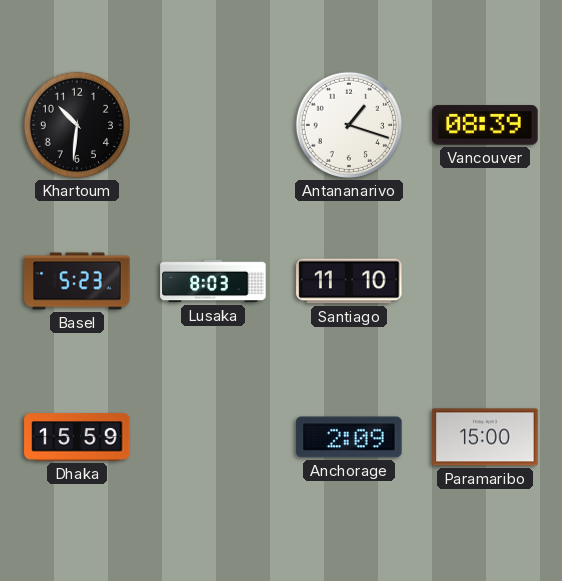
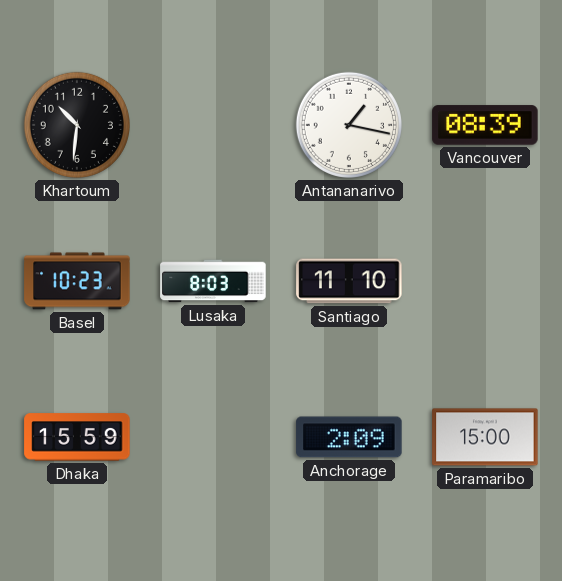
Antananarivo: 1:18 -> 1:17 (349, 125)
Basel: 5:23 -> 10:23 (77, 281)
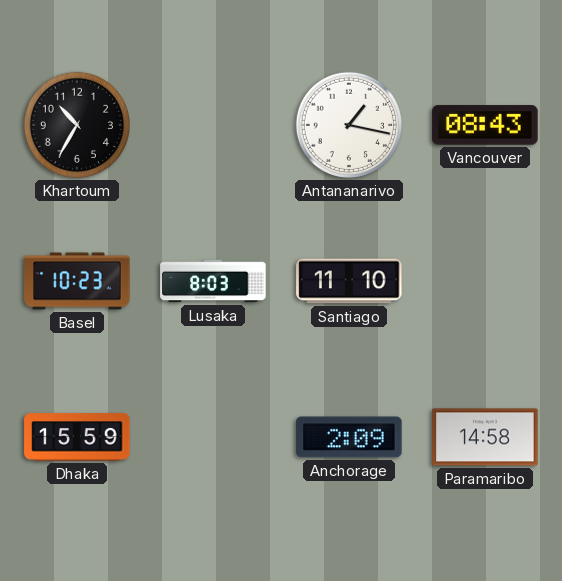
Khartoum: 10:31 -> 10:35 (77, 125)
Vancouver: 08:39 -> 08:43 (485, 125)
Paramaribo: 15:00 -> 14:58 (485, 437)
